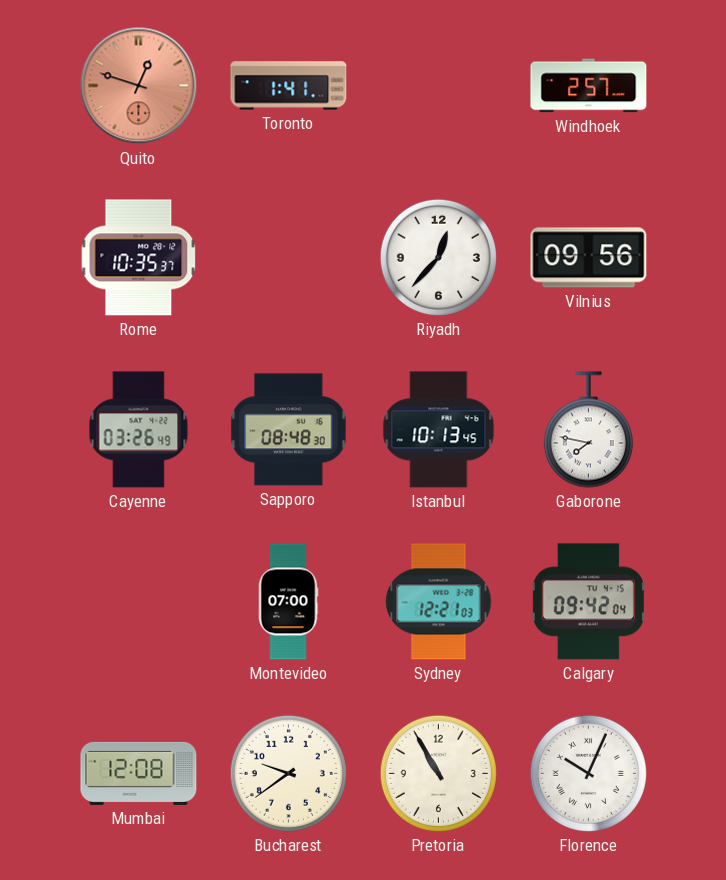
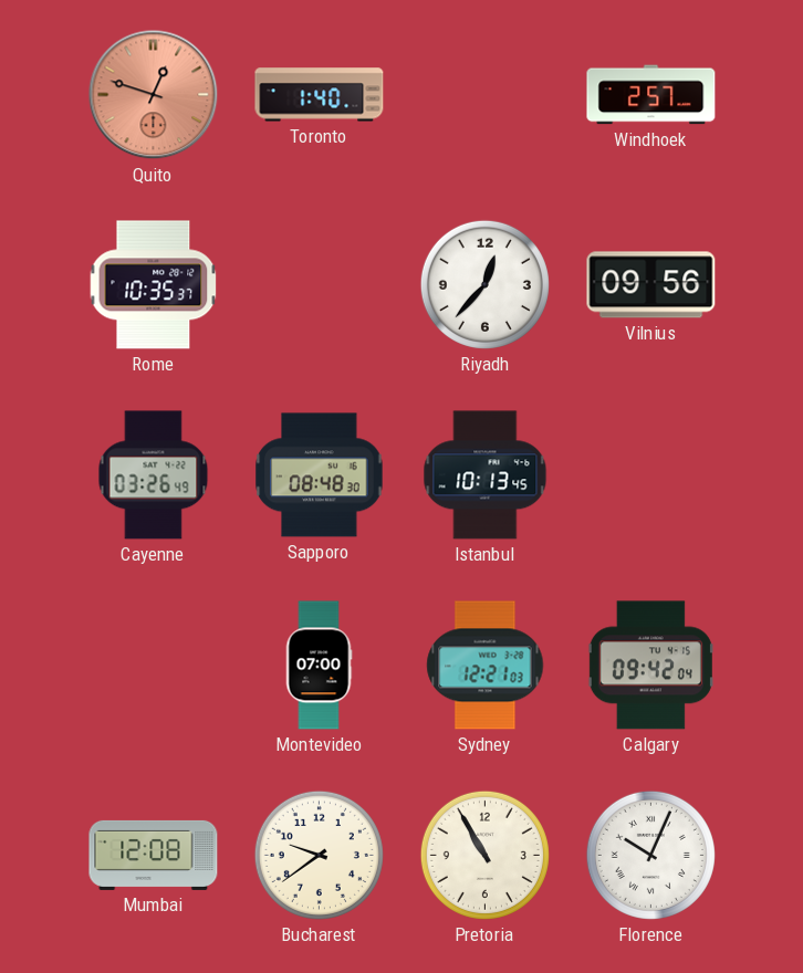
Toronto: 1:41 -> 1:40 (320, 95)
Gaborone: 7:47 -> none (588, 430)
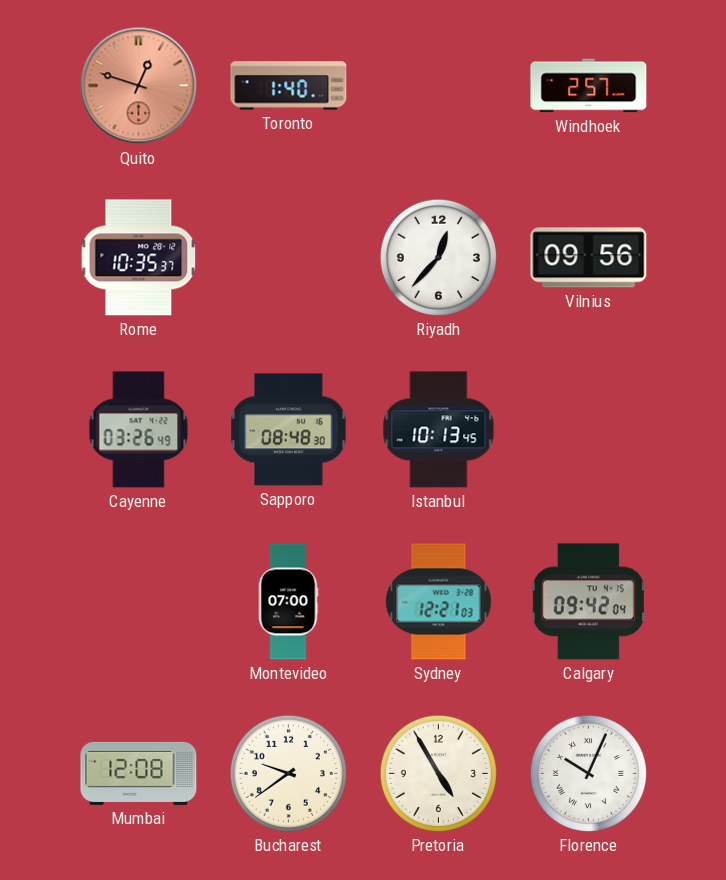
Pretoria: 10:55 -> 4:55 (438, 773)
